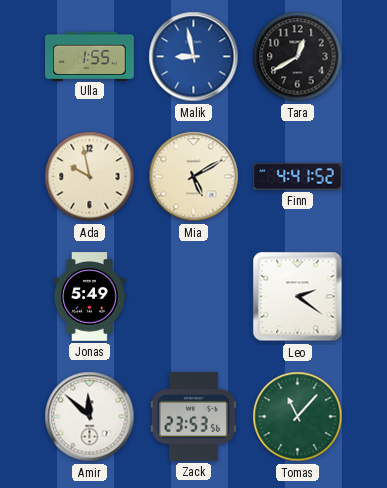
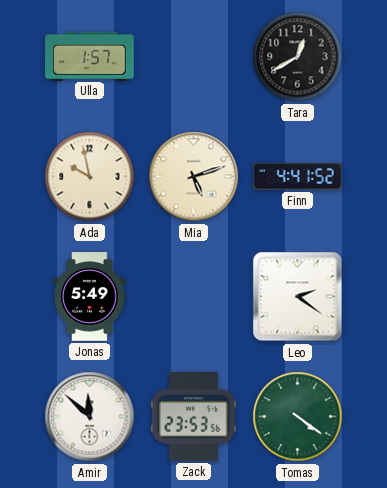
Ulla: 1:55 -> 1:57 (90, 56)
Malik: 8:58 -> none (194, 57)
Mia: 5:10 -> 5:12 (194, 177)
Tomas: 11:07 -> 4:21 (298, 417)
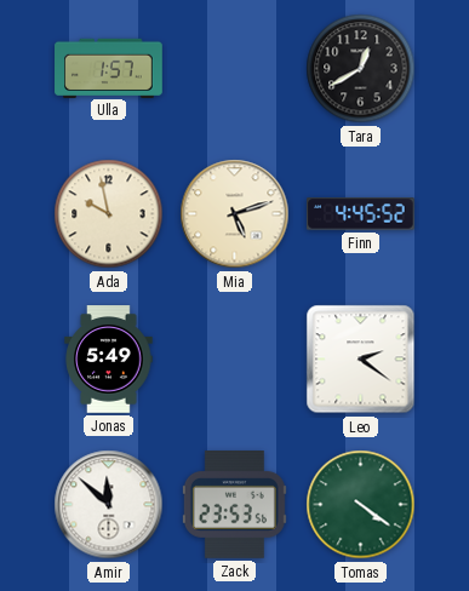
Finn: 4:41 -> 4:45 (361, 214)
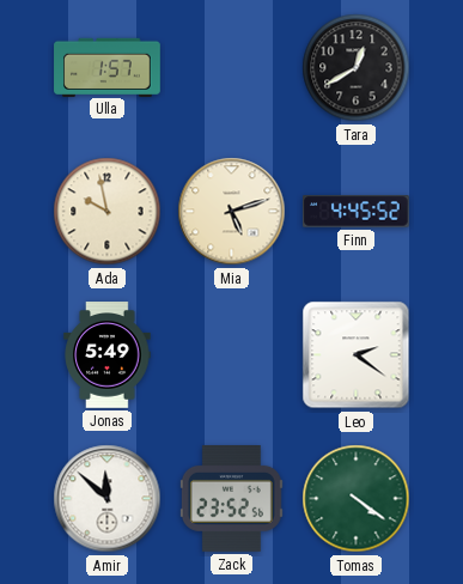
Zack: 23:53 -> 23:52 (231, 499)
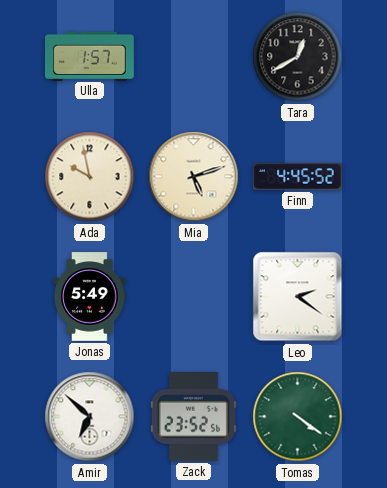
Amir: 11:52 -> 6:52 (90, 417)
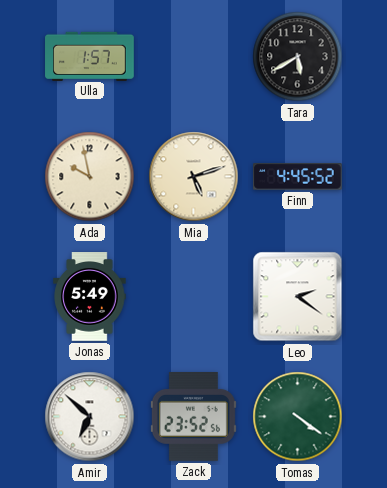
Tara: 12:40 -> 5:40 (298, 57)
